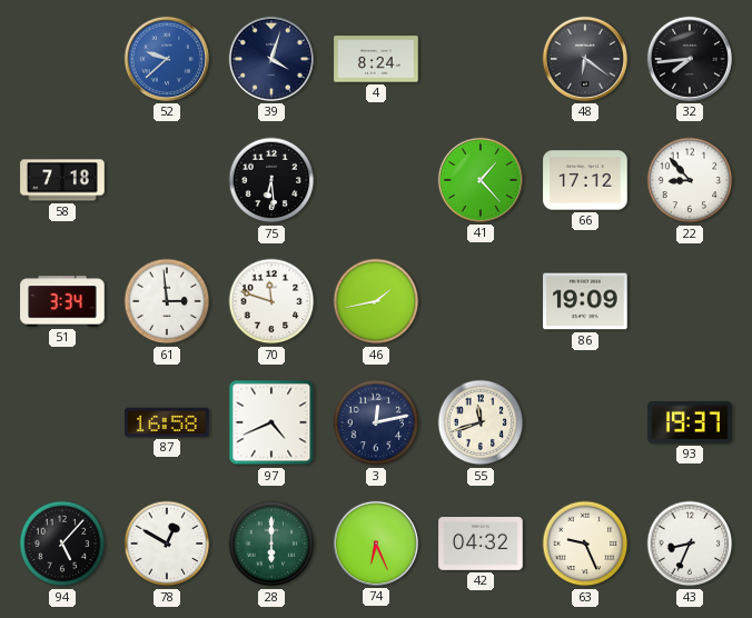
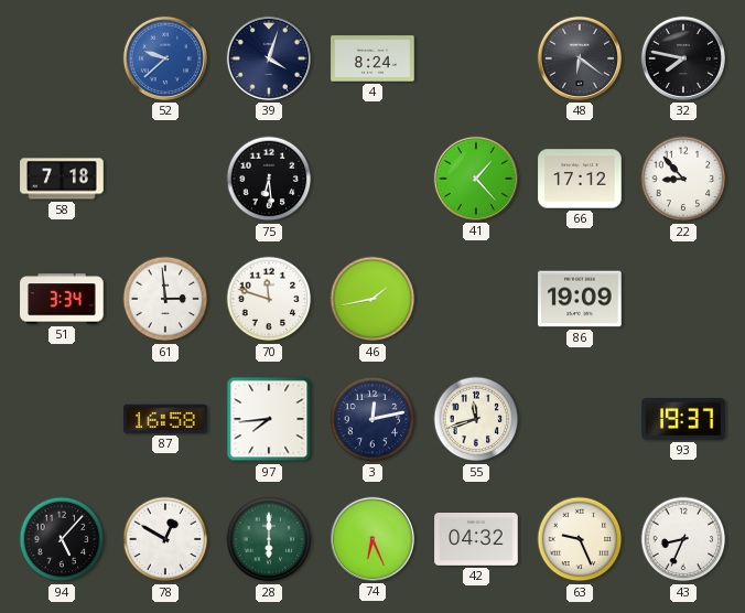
32: 7:44 -> 7:47 (683, 58)
97: 4:41 -> 7:44 (269, 419)
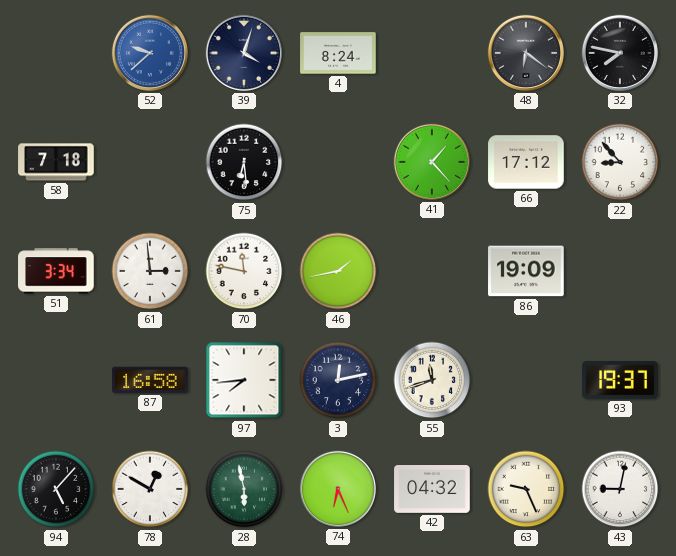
70: 11:48 -> 11:47 (244, 271)
28: 6:00 -> 5:58 (244, 489)
43: 8:34 -> 9:02 (620, 489)
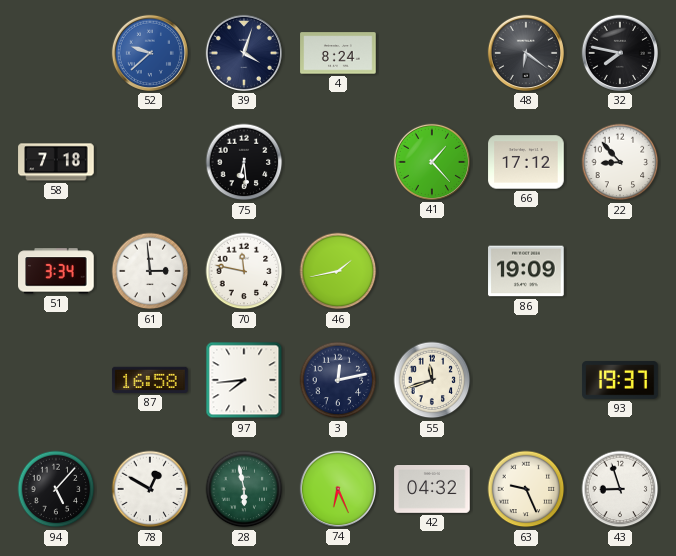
43: 9:02 -> 8:57 (620, 489)
